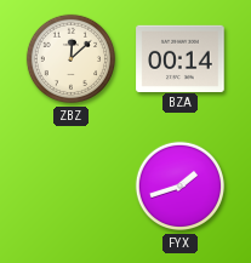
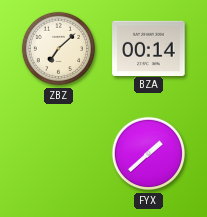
ZBZ: 12:08 -> 7:08 (59, 49)
FYX: 1:42 -> 1:38 (149, 154)
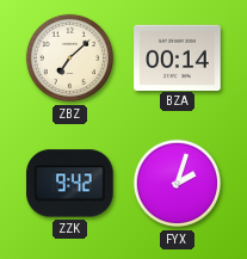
ZZK: none -> 9:42 (70, 184)
FYX: 1:38 -> 2:03 (178, 184)
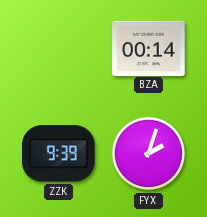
ZBZ: 7:08 -> none (70, 58)
ZZK: 9:42 -> 9:39 (59, 154)
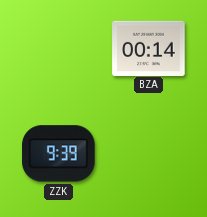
FYX: 2:03 -> none (149, 154)
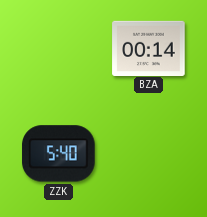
ZZK: 9:39 -> 5:40 (59, 154)
